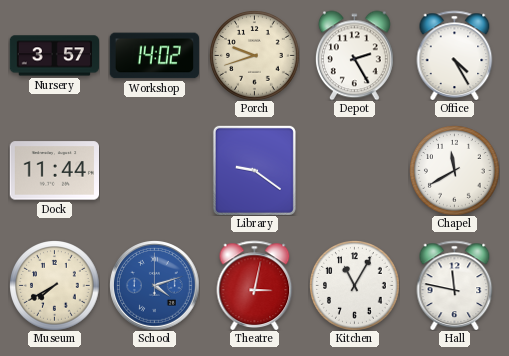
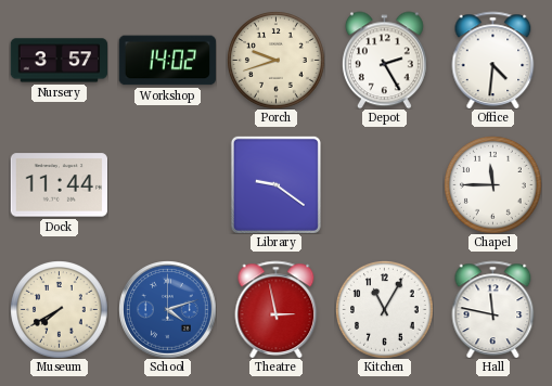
Office: 4:25 -> 4:31 (493, 60)
Chapel: 11:40 -> 11:45 (492, 184)
Theatre: 3:02 -> 2:58 (277, 309)
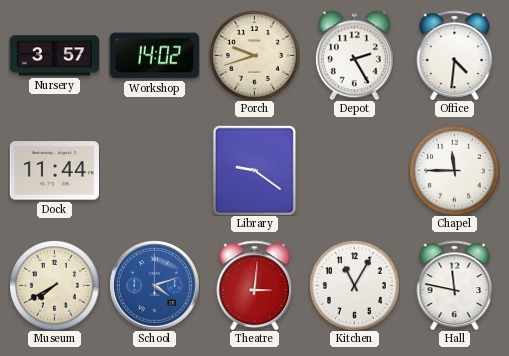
Theatre: 2:58 -> 3:01 (255, 285)
